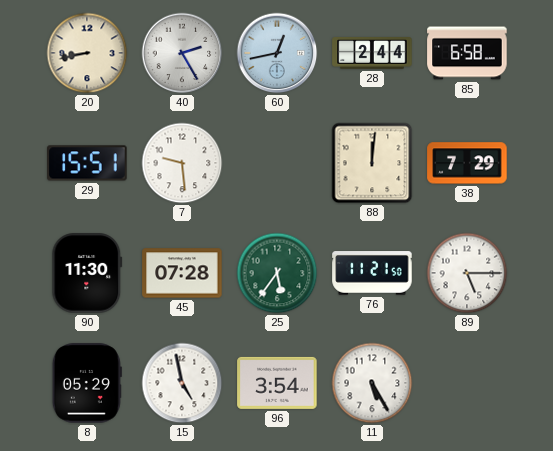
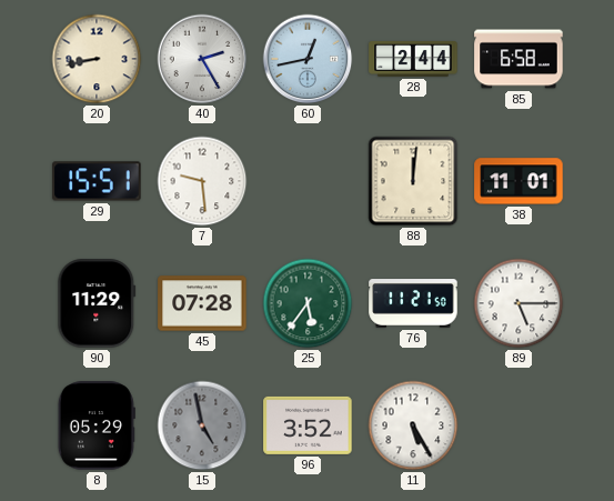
38: 7:29 -> 11:01 (519, 181)
90: 11:30 -> 11:29 (97, 303)
15 dial: white -> grey (202, 425)
96: 3:54 -> 3:52 (308, 425)
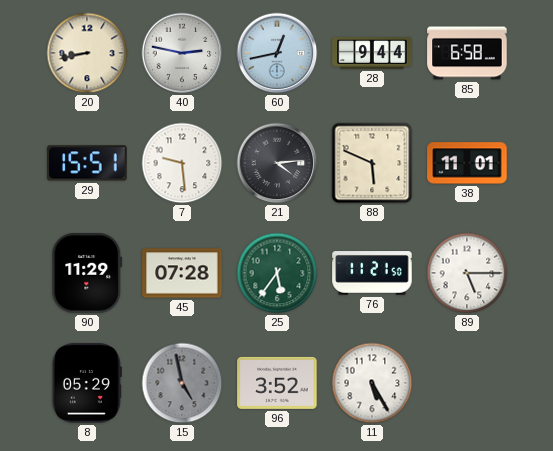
40: 2:25 -> 2:47 (182, 53)
28: 2:44 -> 9:44 (372, 54)
21: none -> 4:14 (277, 163)
88: 12:01 -> 5:49 (372, 163)
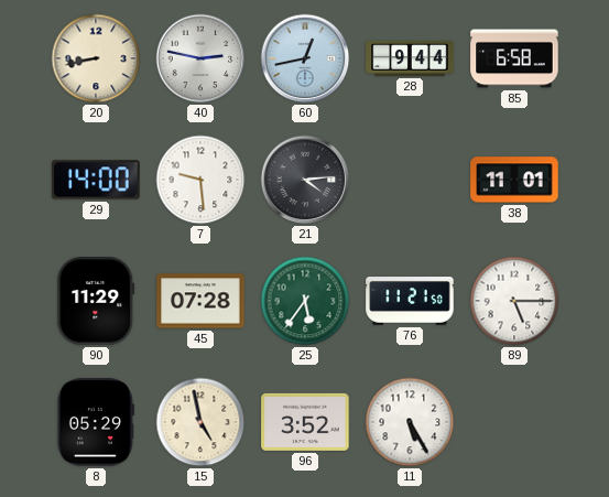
29: 15:51 -> 14:00 (96, 180)
88: 5:49 -> none (372, 163)
15 dial: grey -> cream (200, 422)
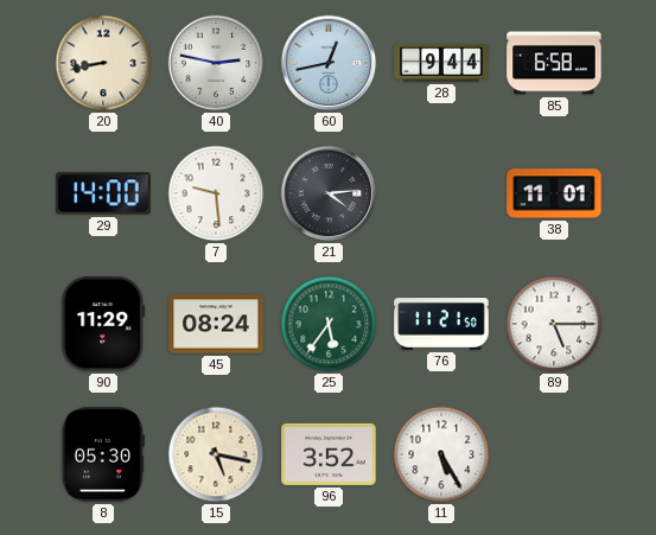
45: 07:28 -> 08:24 (216, 324)
8: 05:29 -> 05:30 (103, 454)
15: 4:58 -> 5:17 (216, 454)
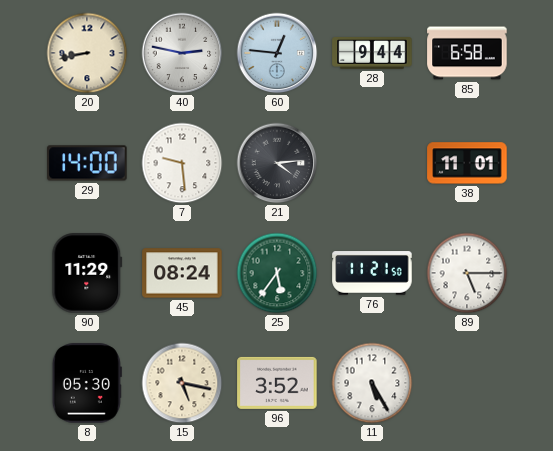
60: 12:43 -> 12:46 (277, 53)
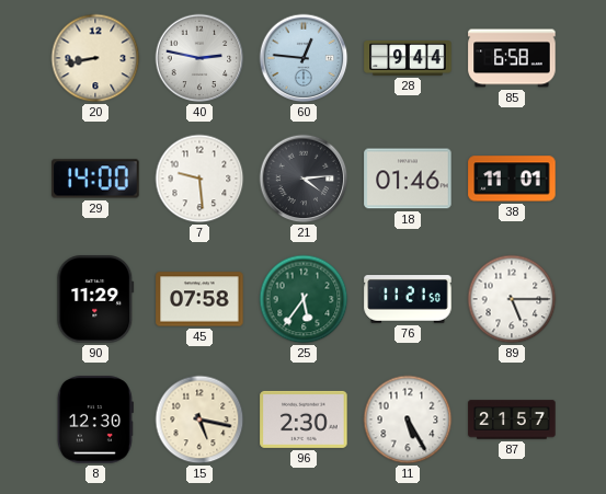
18: none -> 01:46 (408, 179)
45: 08:24 -> 07:58 (199, 299)
8: 05:30 -> 12:30 (95, 420)
96: 3:52 -> 2:30 (304, 420)
87: none -> 21:57 (512, 420)
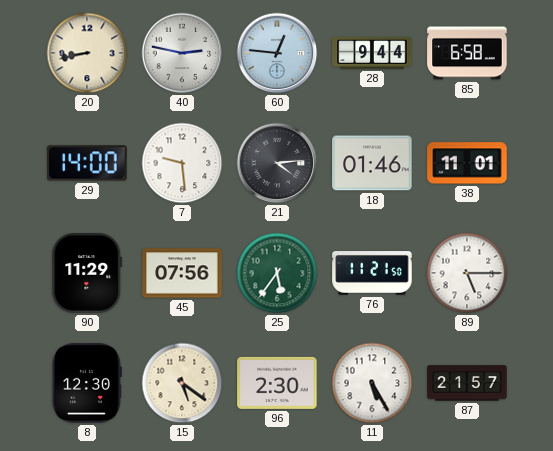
45: 07:58 -> 07:56 (182, 273)
15: 5:17 -> 5:21 (182, 383)
